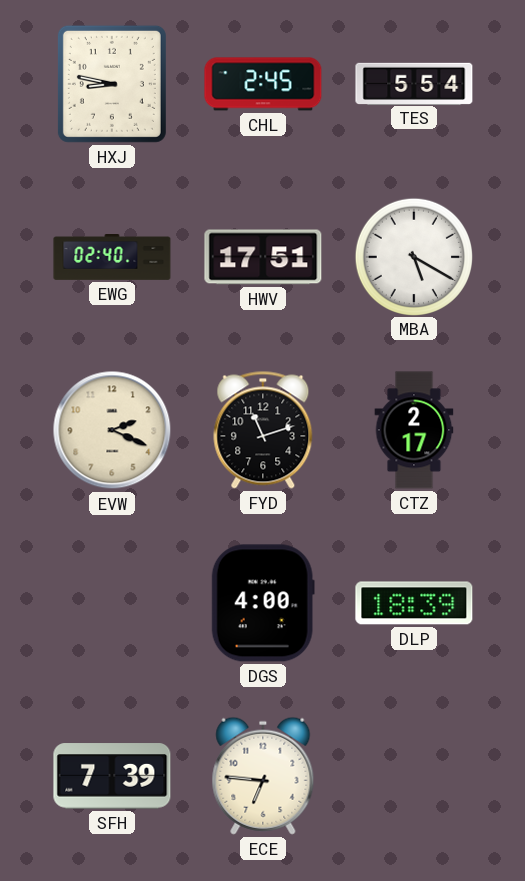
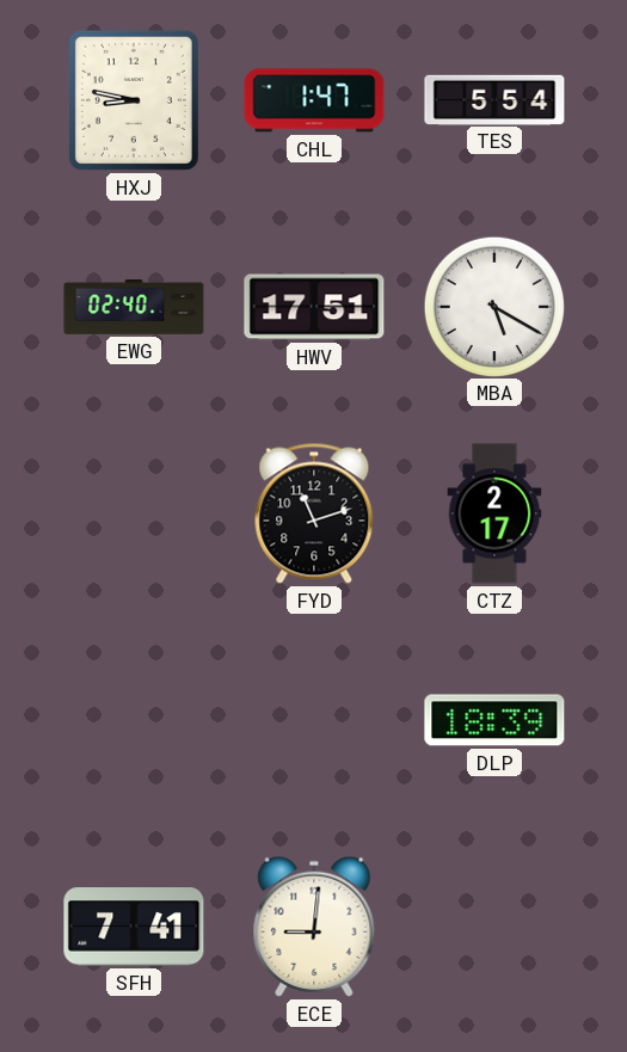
CHL: 2:45 -> 1:47 (314, 100)
EVW: 2:19 -> none (112, 430)
DGS: 4:00 -> none (263, 603)
SFH: 7:39 -> 7:41 (134, 927)
ECE: 6:46 -> 9:01 (314, 927)
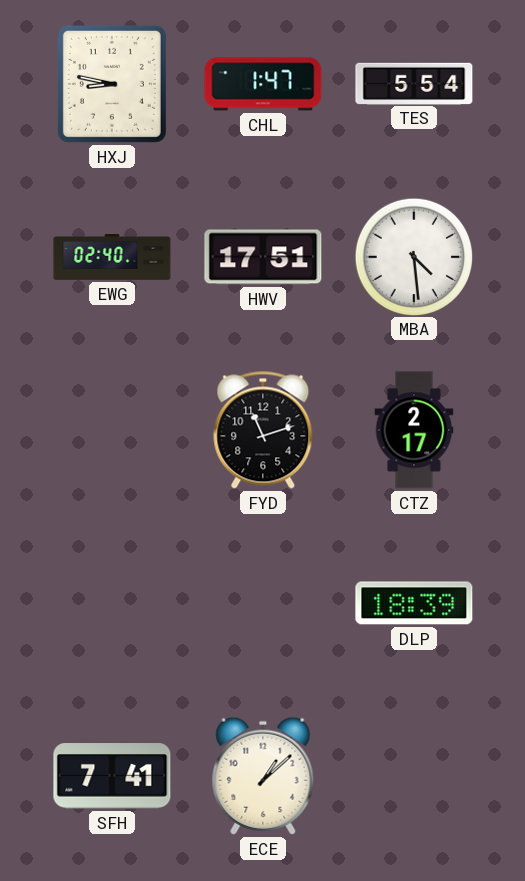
MBA: 5:20 -> 4:29 (413, 256)
ECE: 9:01 -> 1:08 (263, 776)
